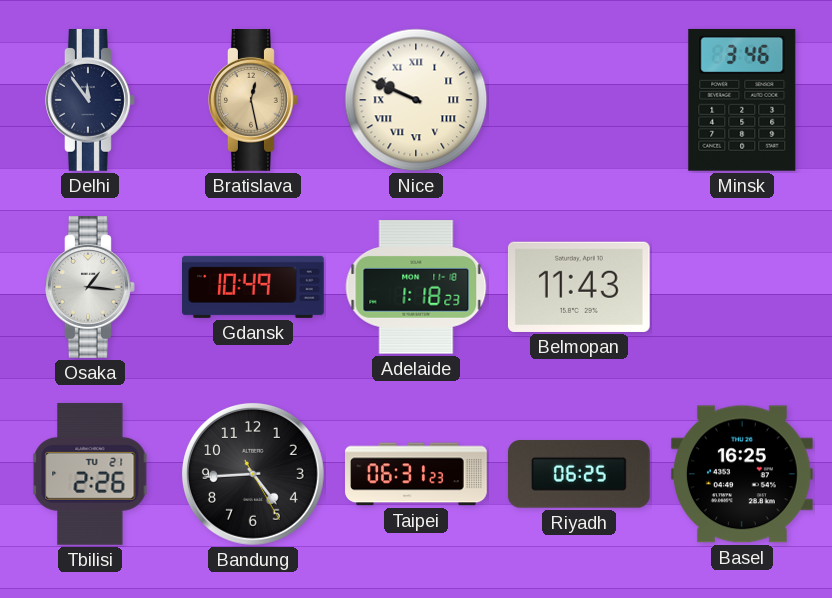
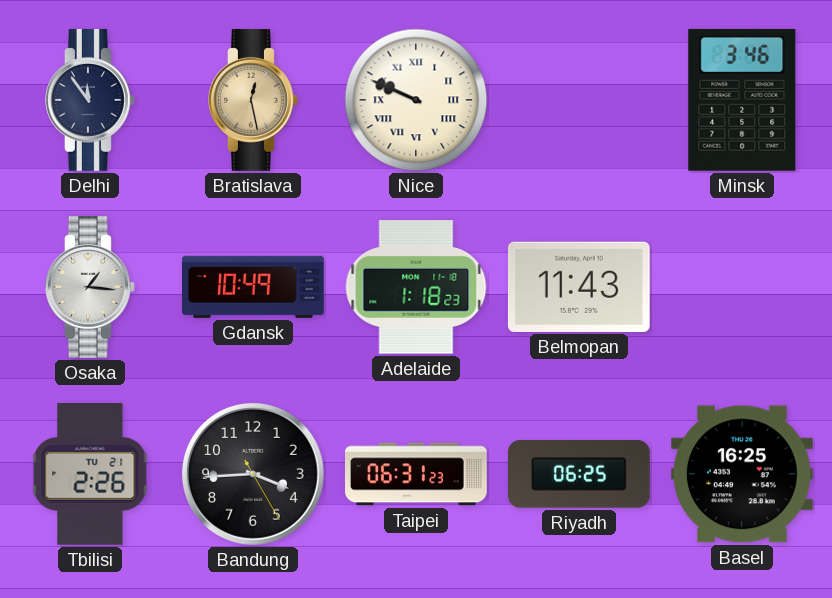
Bandung: 4:44 -> 3:44 (253, 474)
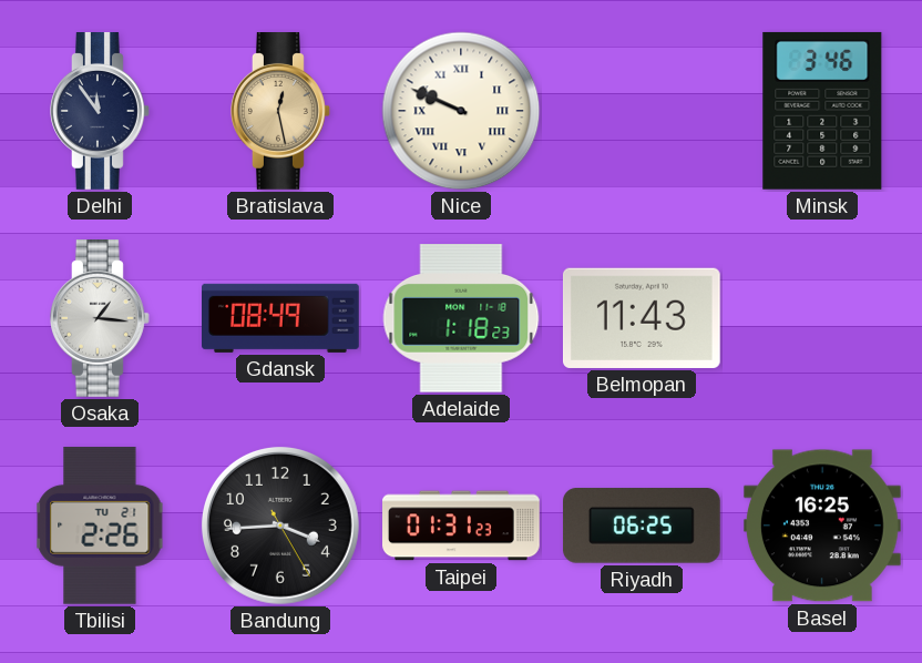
Gdansk: 10:49 -> 08:49 (281, 318)
Taipei: 06:31 -> 01:31 (462, 526)
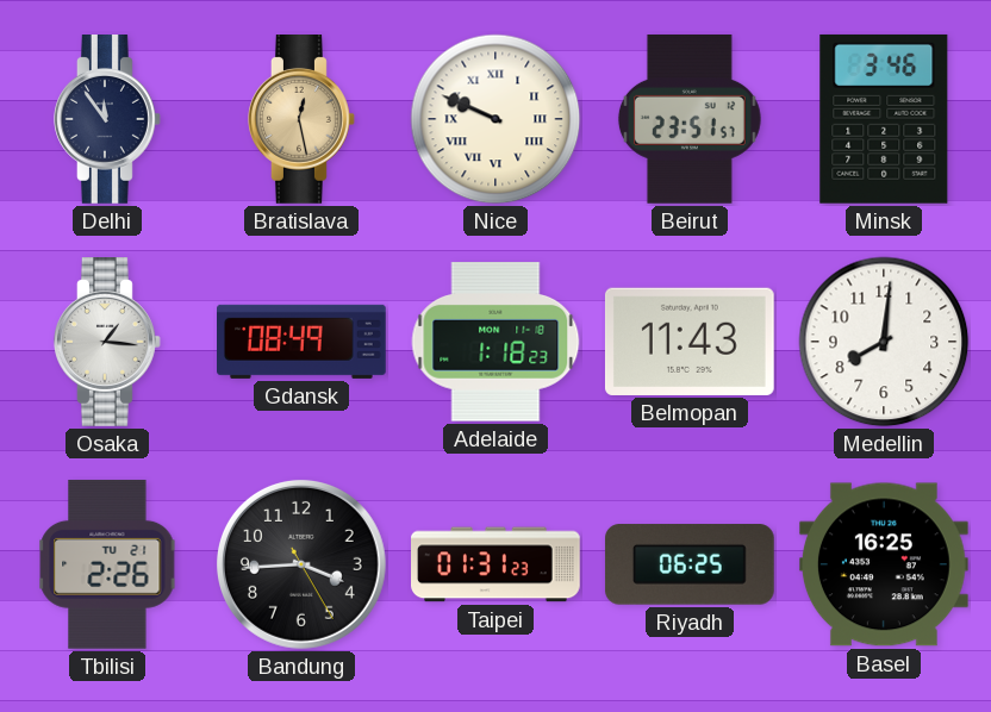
Beirut: none -> 23:51 (690, 119)
Medellin: none -> 8:01 (884, 342)
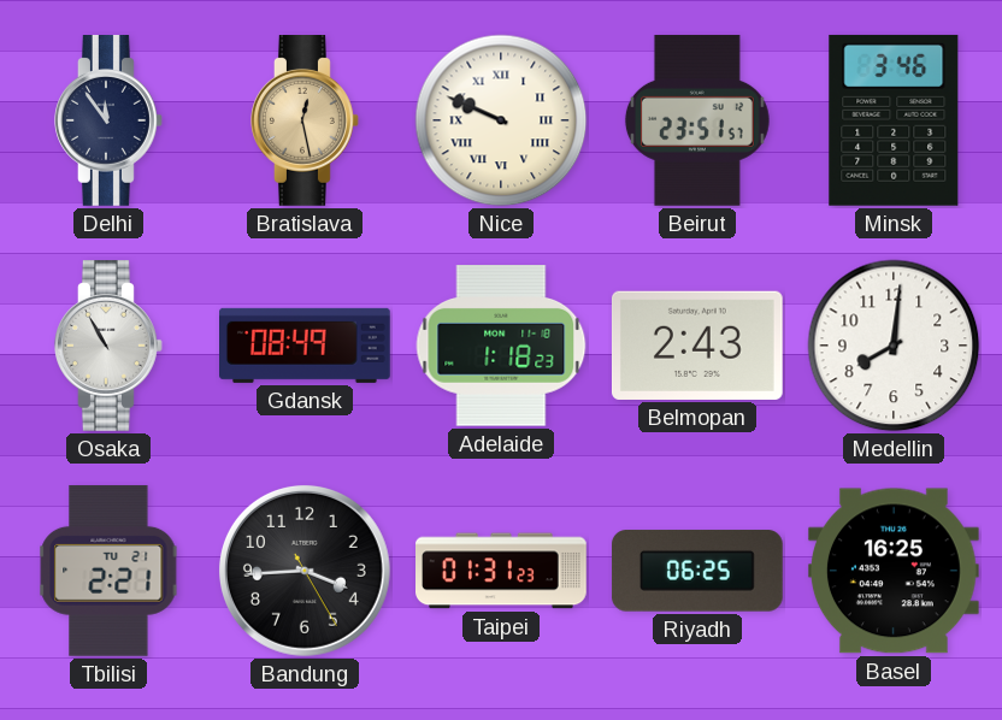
Osaka: 1:16 -> 10:55 (110, 347)
Belmopan: 11:43 -> 2:43 (697, 346)
Tbilisi: 2:26 -> 2:21 (108, 571)
